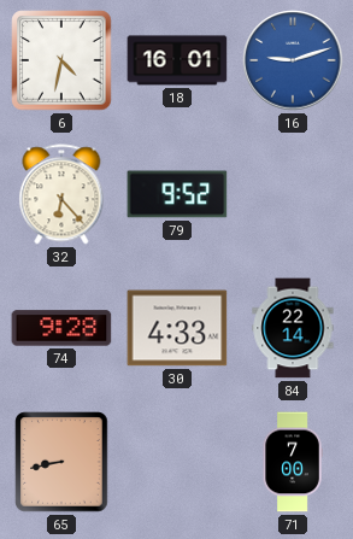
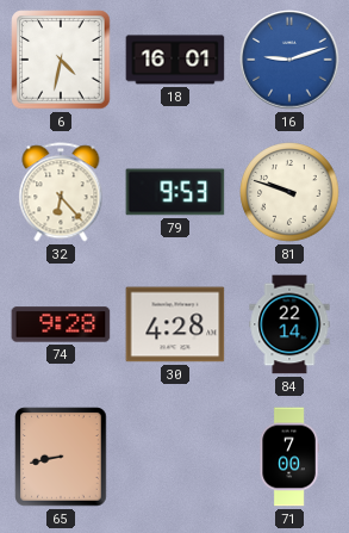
79: 9:52 -> 9:53 (175, 192)
81: none -> 9:48 (289, 192)
30: 4:33 -> 4:28 (175, 324)
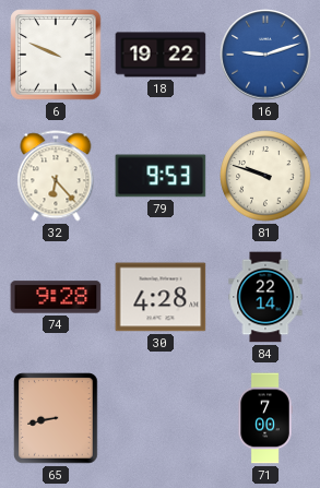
6: 4:32 -> 9:49 (56, 55)
18: 16:01 -> 19:22 (161, 55)
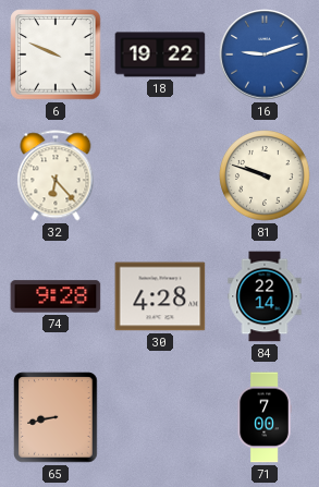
79: 9:53 -> none (161, 176)
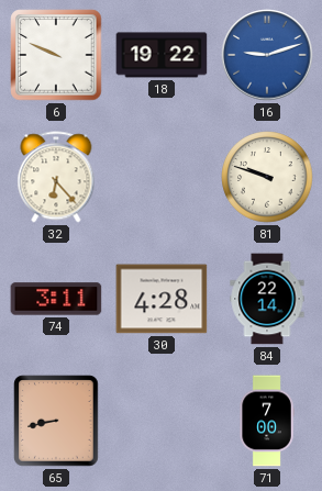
74: 9:28 -> 3:11 (56, 299)
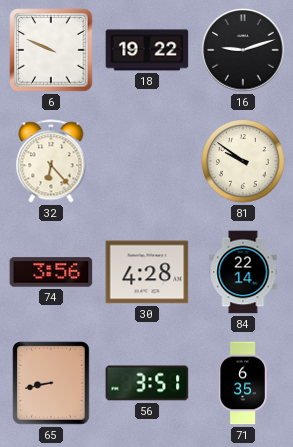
16 dial: blue -> black (243, 50)
81: 9:48 -> 9:51 (243, 161)
74: 3:11 -> 3:56 (51, 272)
56: none -> 3:51 (147, 383)
71: 7:00 -> 6:35 (243, 383)
